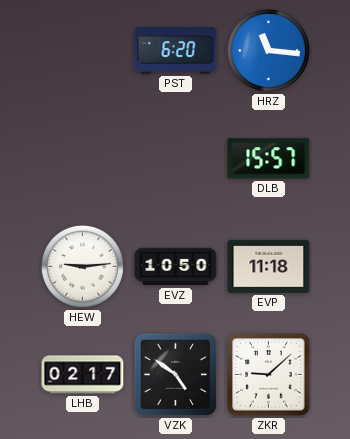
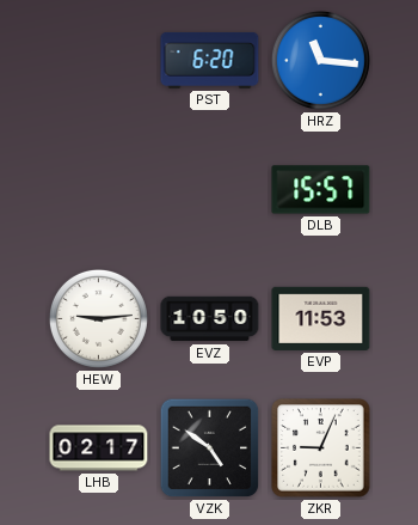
EVP: 11:18 -> 11:53 (321, 318)
ZKR: 9:08 -> 9:04 (321, 448)
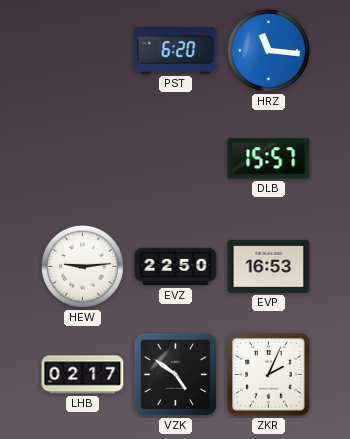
EVZ: 10:50 -> 22:50 (176, 267)
EVP: 11:53 -> 16:53 (269, 266)
ZKR: 9:04 -> 2:04 (269, 375)
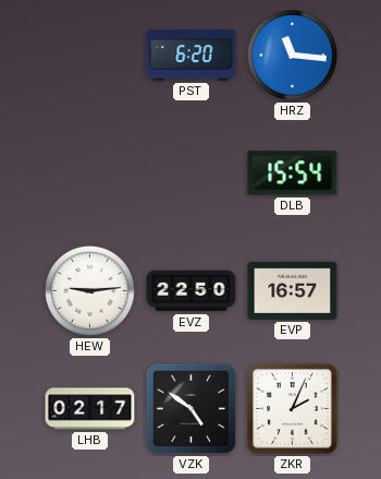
DLB: 15:57 -> 15:54 (293, 173)
EVP: 16:53 -> 16:57 (293, 290)
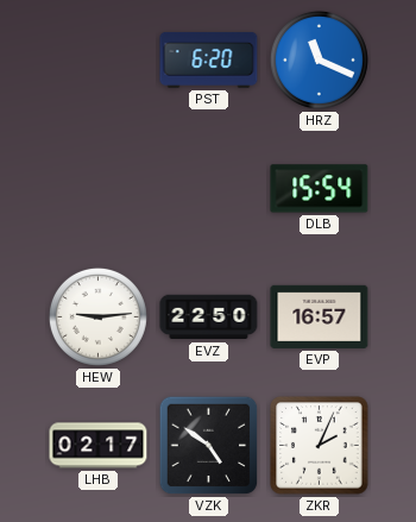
HRZ: 11:16 -> 11:19 (319, 59)
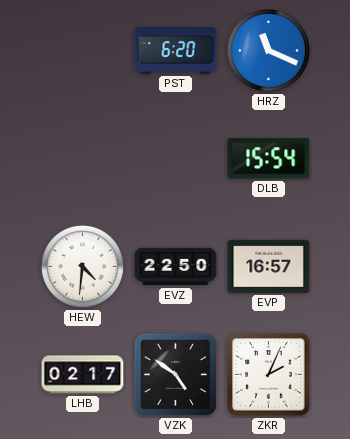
HEW: 9:14 -> 4:31 (82, 266)
